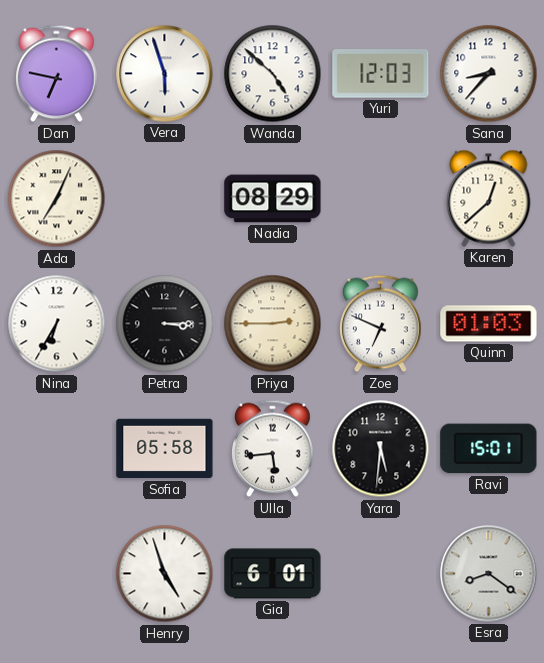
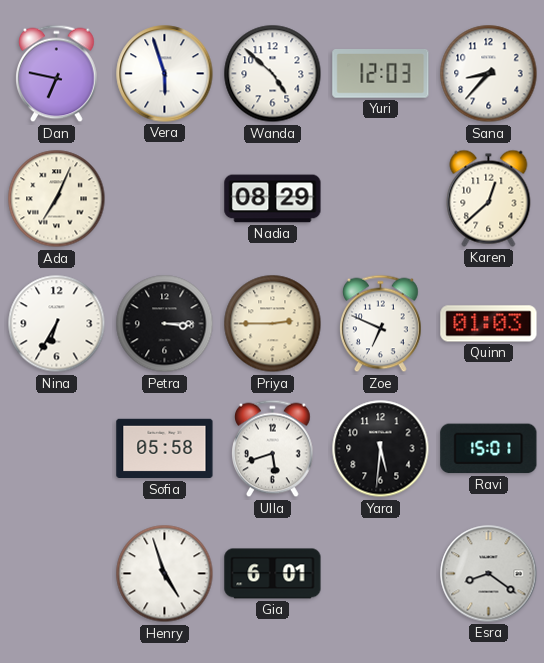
Ulla: 5:44 -> 5:42 (273, 449)
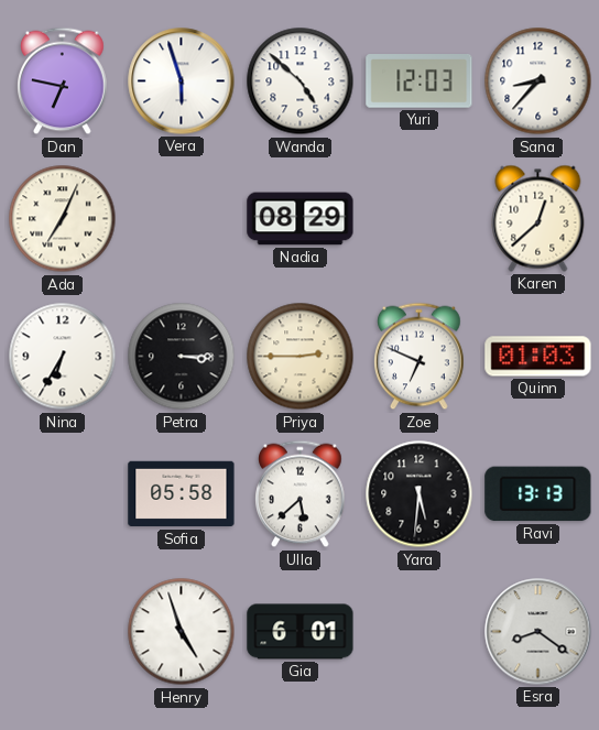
Ulla: 5:42 -> 5:38 (301, 494)
Ravi: 15:01 -> 13:13 (538, 494)
